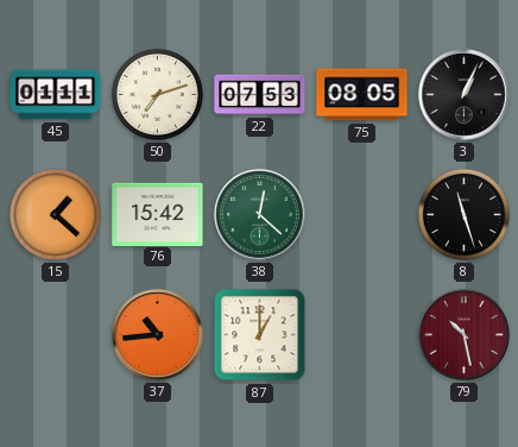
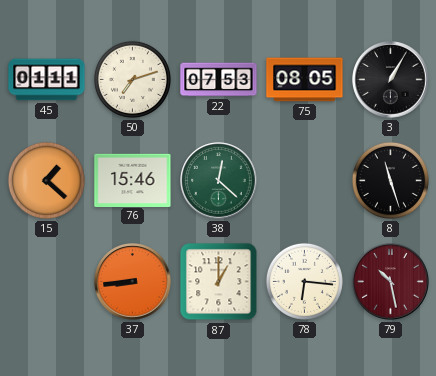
3: 1:04 -> 1:05 (391, 80)
76: 15:42 -> 15:46 (133, 180)
37: 10:44 -> 8:44 (133, 282)
78: none -> 6:16 (304, 281)
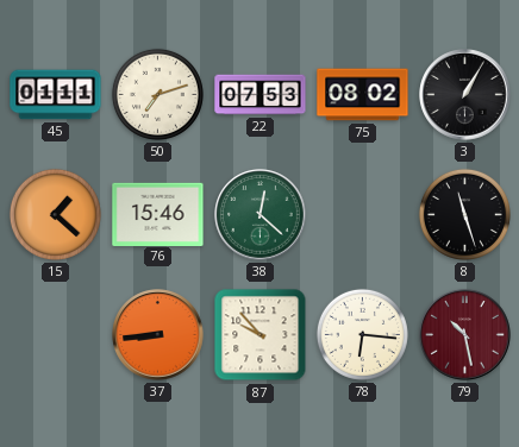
75: 08:05 -> 08:02 (363, 95)
87: 1:00 -> 9:53 (261, 335)
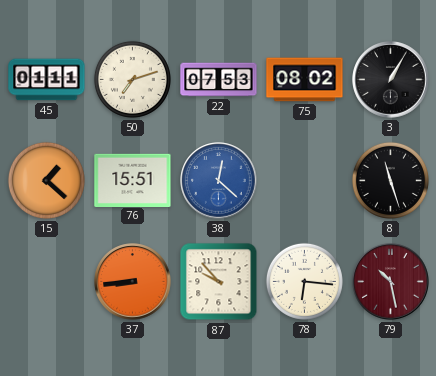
76: 15:46 -> 15:51 (133, 180)
38 dial: green -> blue (219, 181)
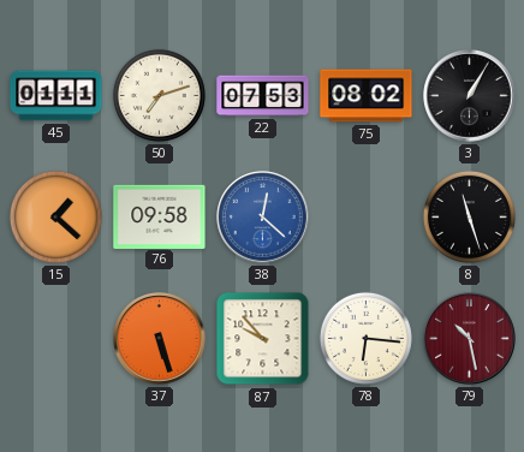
76: 15:51 -> 09:58 (160, 216)
37: 8:44 -> 5:27 (160, 339)
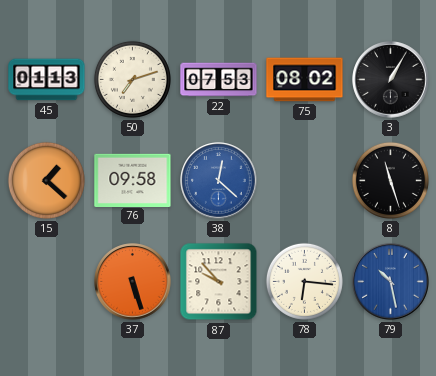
45: 01:11 -> 01:13 (47, 80)
79 dial: burgundy -> blue (391, 282)
